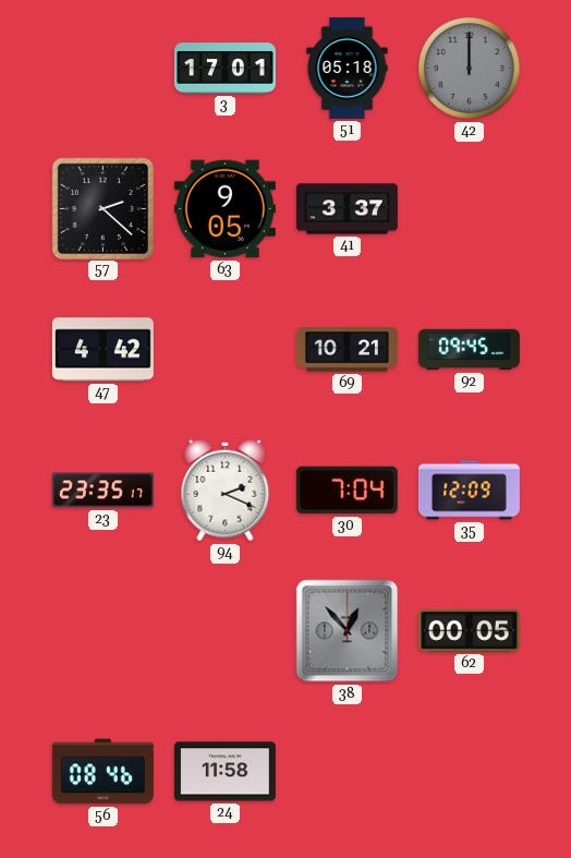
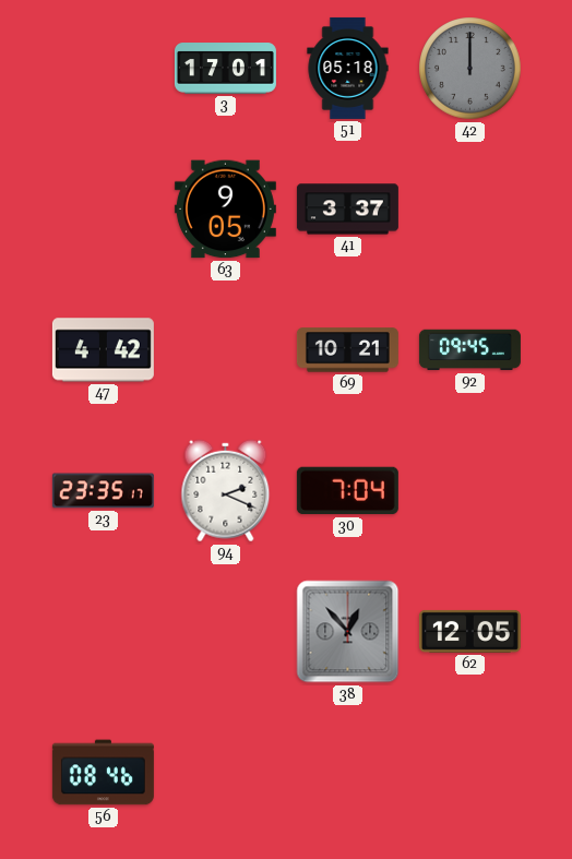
57: 2:22 -> none (102, 208)
35: 12:09 -> none (469, 491)
62: 00:05 -> 12:05 (469, 631)
24: 11:58 -> none (224, 772)
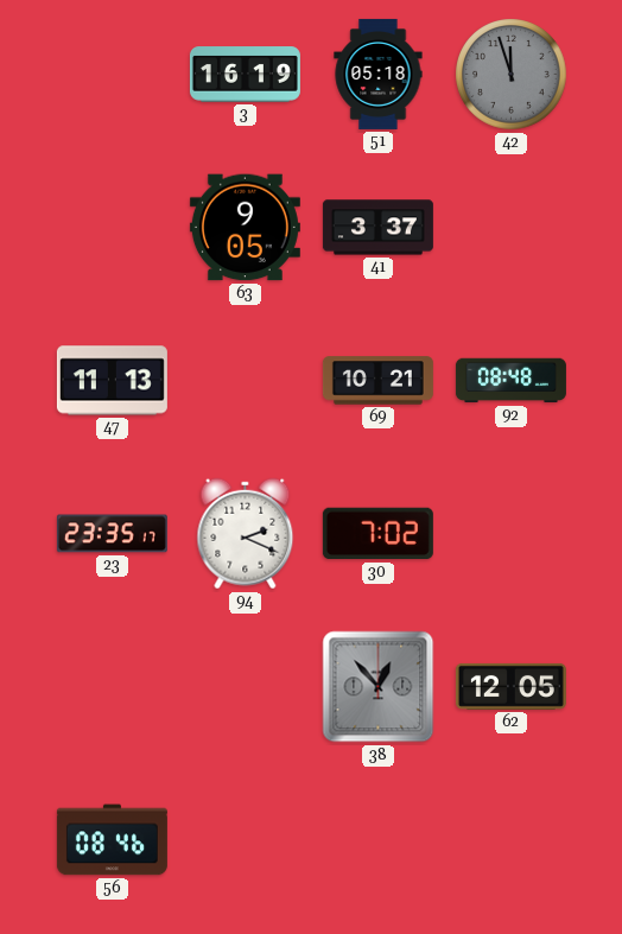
3: 17:01 -> 16:19 (245, 75)
42: 12:00 -> 11:57 (512, 75)
47: 4:42 -> 11:13 (112, 381)
92: 09:45 -> 08:48 (510, 381)
30: 7:04 -> 7:02 (377, 534)
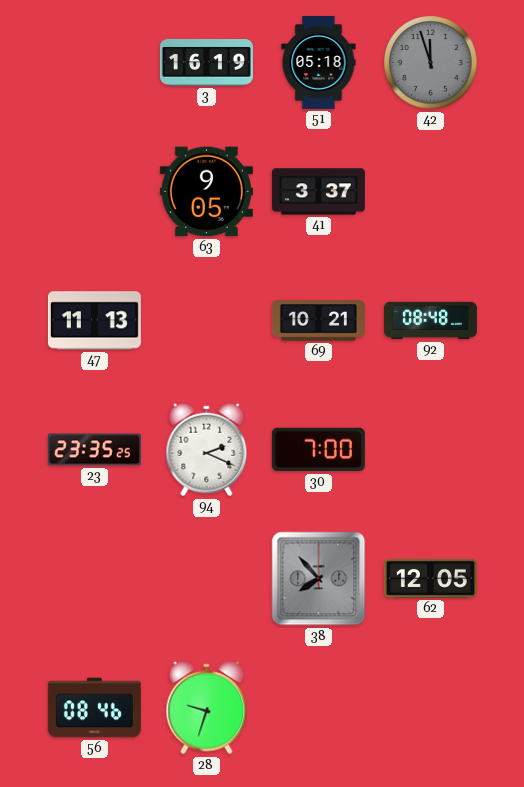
23: 23:35:17 -> 23:35:25 (94, 450)
30: 7:02 -> 7:00 (318, 450)
38: 12:53 -> 7:53 (319, 579)
28: none -> 9:33 (207, 708)
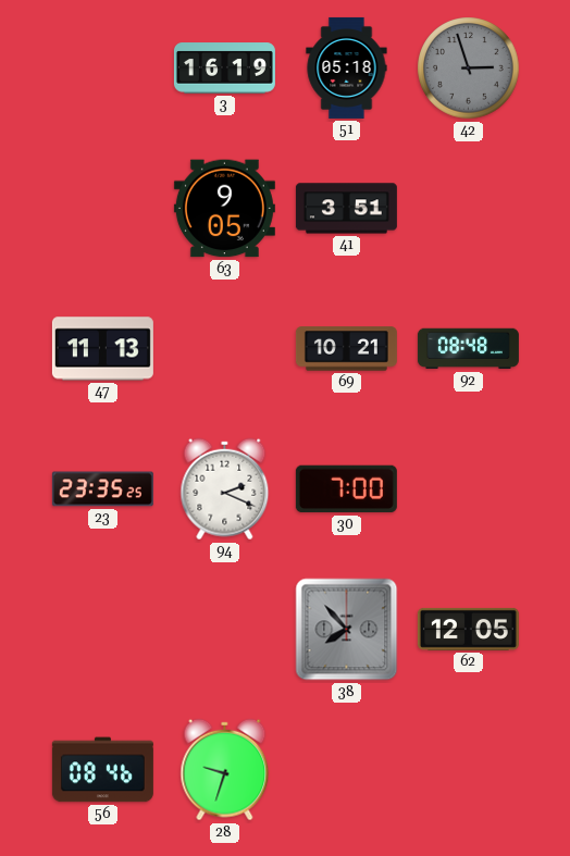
42: 11:57 -> 2:57 (469, 69)
41: 3:37 -> 3:51 (346, 209)
